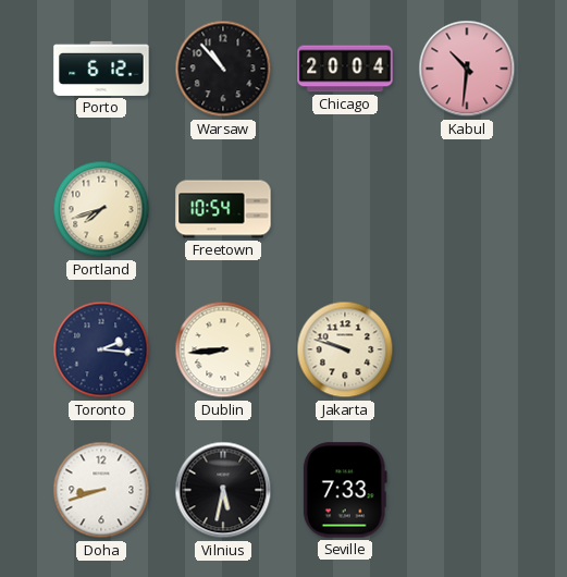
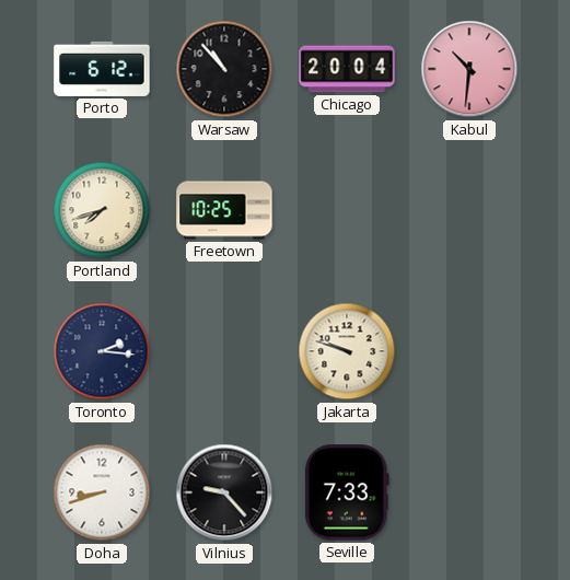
Freetown: 10:54 -> 10:25 (224, 210)
Dublin: 8:44 -> none (223, 349)
Vilnius: 5:32 -> 9:23 (224, 492)
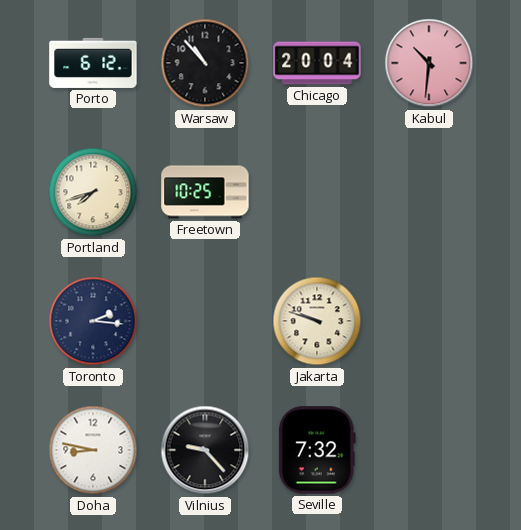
Doha: 8:42 -> 8:47 (93, 450)
Seville: 7:33 -> 7:32 (317, 450)
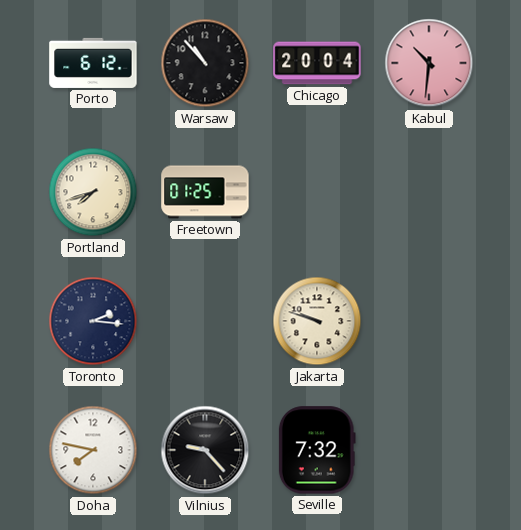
Freetown: 10:25 -> 01:25 (205, 192)
Doha: 8:47 -> 7:47 (93, 450)
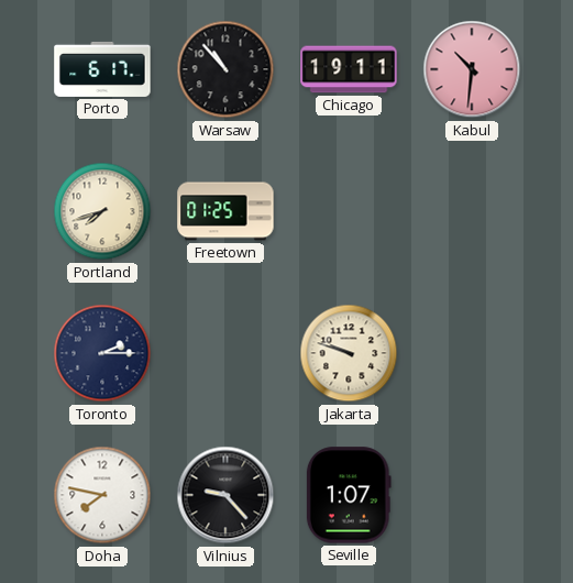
Porto: 6:12 -> 6:17 (102, 69)
Chicago: 20:04 -> 19:11 (349, 69)
Toronto: 2:16 -> 2:15 (102, 353)
Seville: 7:32 -> 1:07 (349, 495)
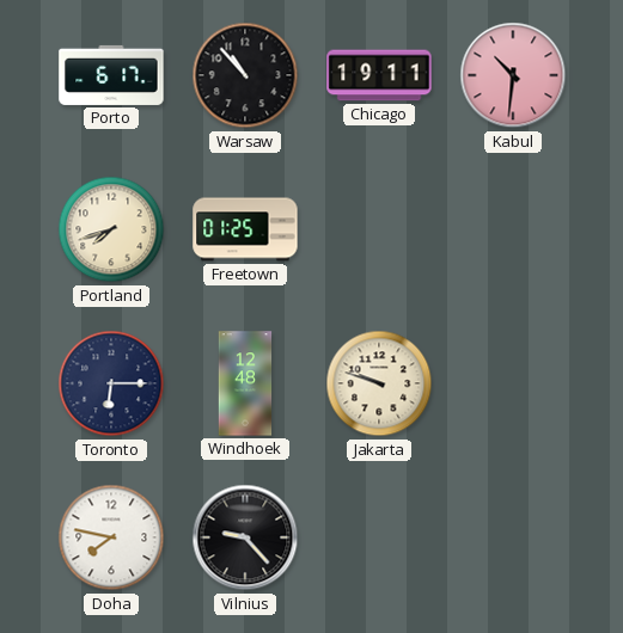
Toronto: 2:15 -> 6:15 (111, 383)
Windhoek: none -> 12:48 (245, 383)
Seville: 1:07 -> none (349, 495)
